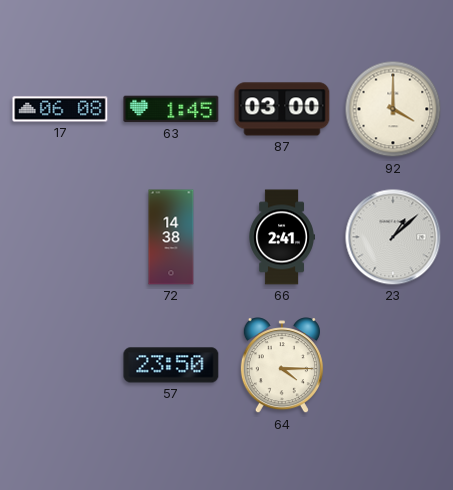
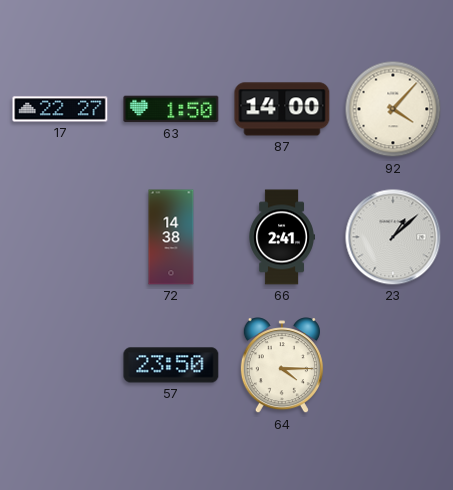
17: 06:08 -> 22:27 (60, 109)
63: 1:45 -> 1:50 (171, 109)
87: 03:00 -> 14:00 (282, 109)
92: 4:00 -> 4:07 (393, 109)
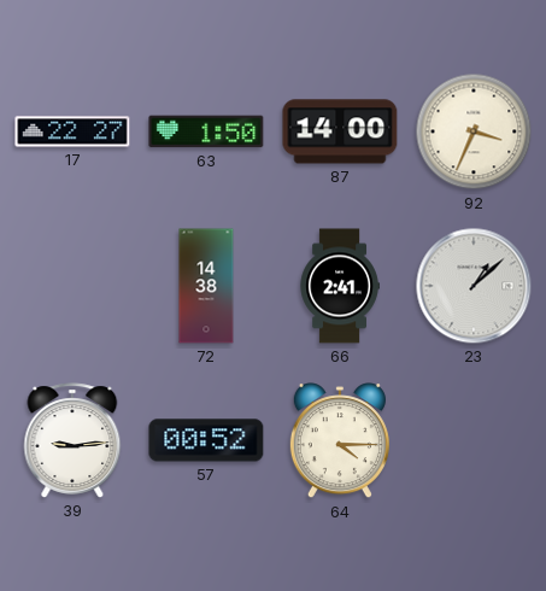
92: 4:07 -> 3:34 (474, 131)
39: none -> 9:14 (72, 440)
57: 23:50 -> 00:52 (206, 440)
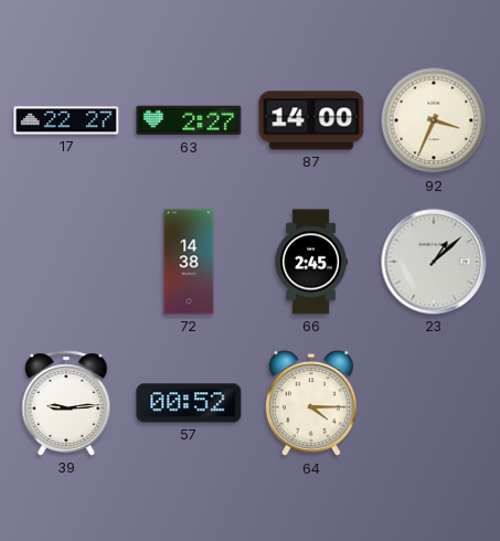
63: 1:50 -> 2:27 (189, 120)
66: 2:41 -> 2:45 (311, 262)
